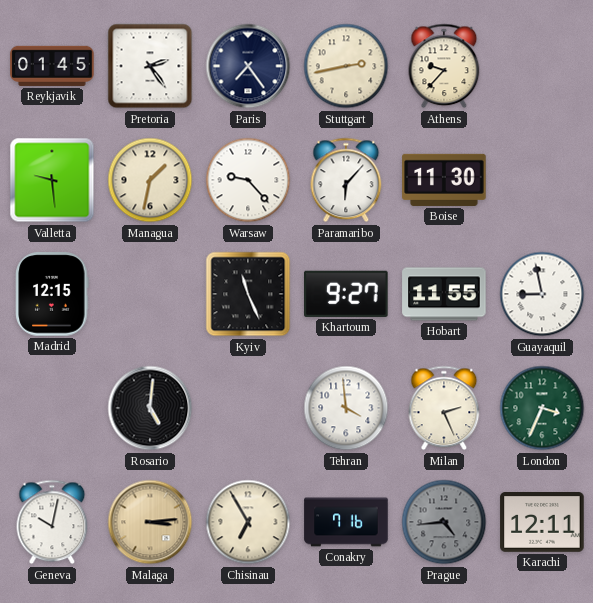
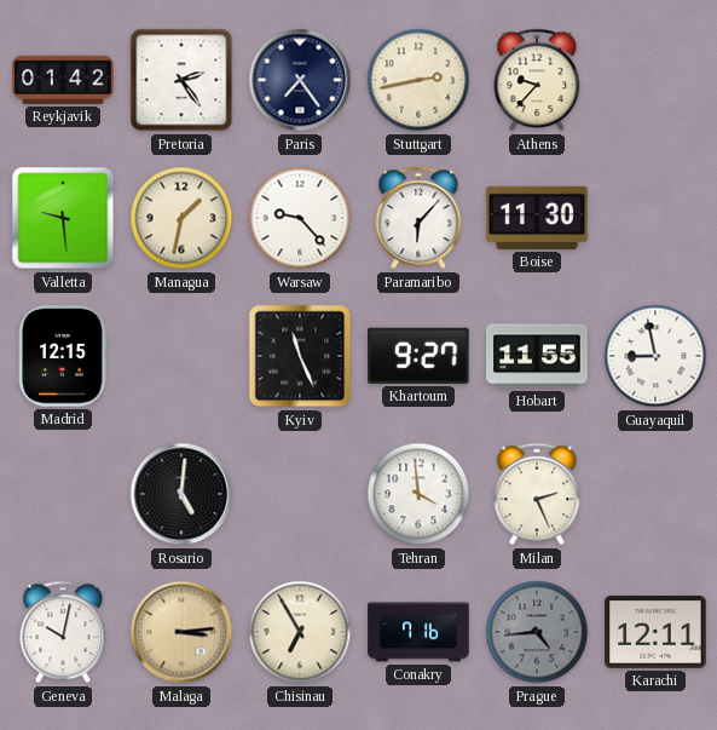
Reykjavik: 01:45 -> 01:42 (63, 80)
London: 3:34 -> none (542, 408)
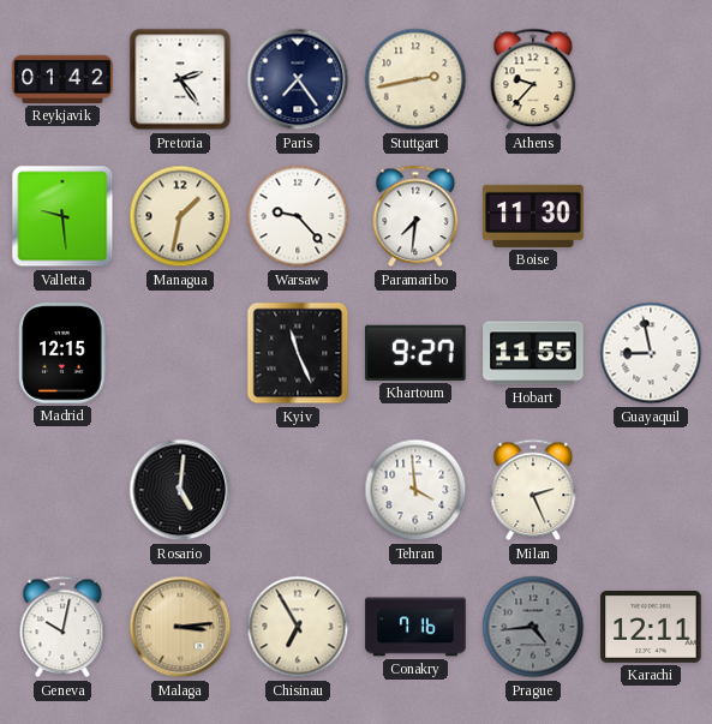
Paramaribo: 6:07 -> 7:31 (415, 216)
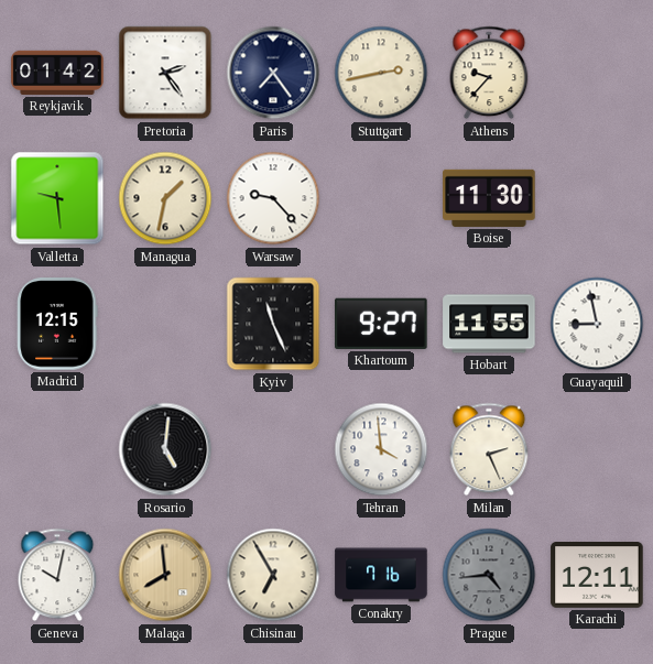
Paramaribo: 7:31 -> none (415, 216)
Malaga: 3:14 -> 7:59 (165, 575)
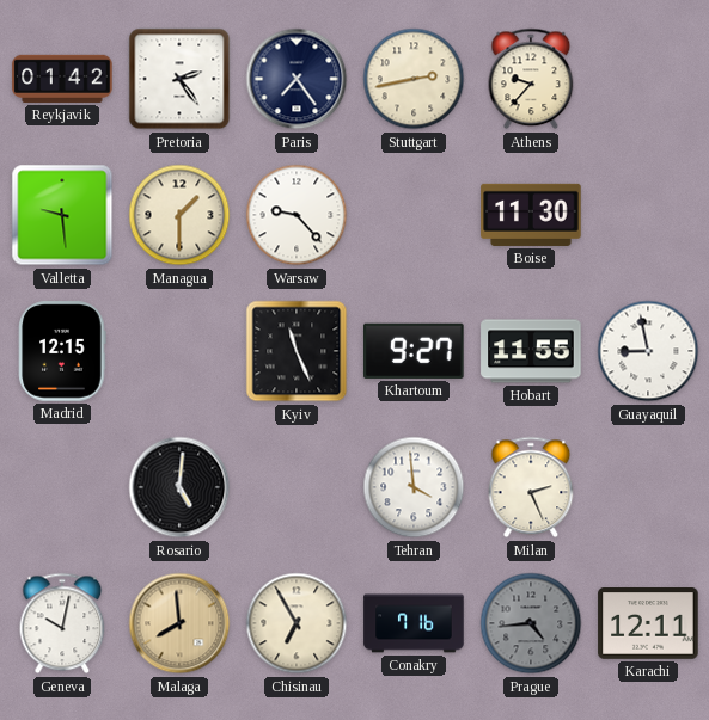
Managua: 1:32 -> 1:30 (179, 215)
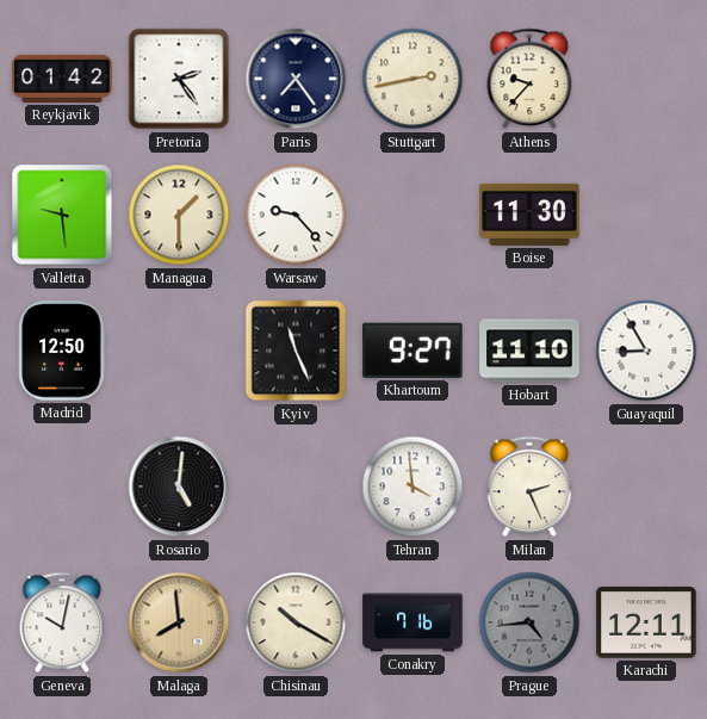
Madrid: 12:15 -> 12:50 (62, 351)
Hobart: 11:55 -> 11:10 (529, 351)
Guayaquil: 8:58 -> 8:55 (646, 351)
Chisinau: 6:55 -> 10:20 (296, 622)
